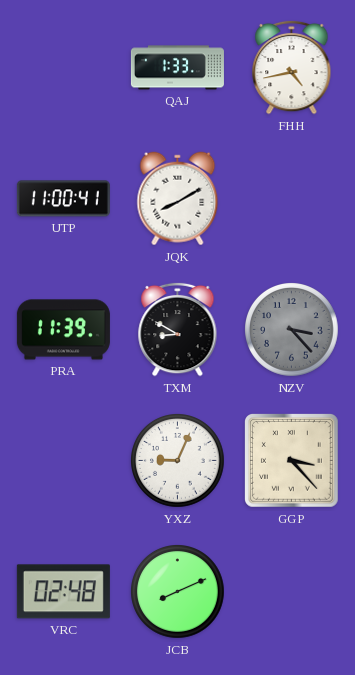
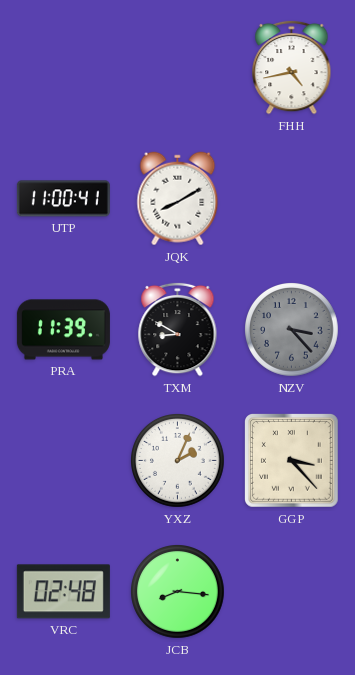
QAJ: 1:33 -> none (177, 68)
YXZ: 9:04 -> 2:04 (178, 461)
JCB: 8:11 -> 8:16 (178, 592)
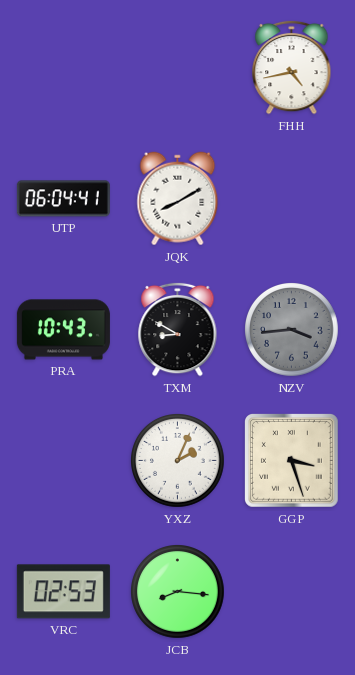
UTP: 11:00 -> 06:04 (63, 199)
PRA: 11:39 -> 10:43 (63, 330)
NZV: 3:23 -> 3:44 (292, 330)
GGP: 3:23 -> 3:27 (292, 461)
VRC: 02:48 -> 02:53 (63, 592)
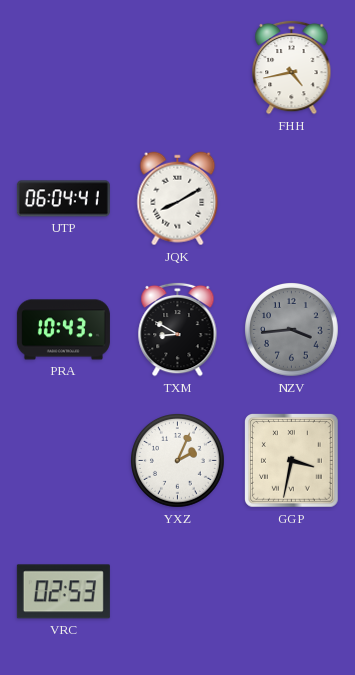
GGP: 3:27 -> 3:32 (292, 461)
JCB: 8:16 -> none (178, 592)
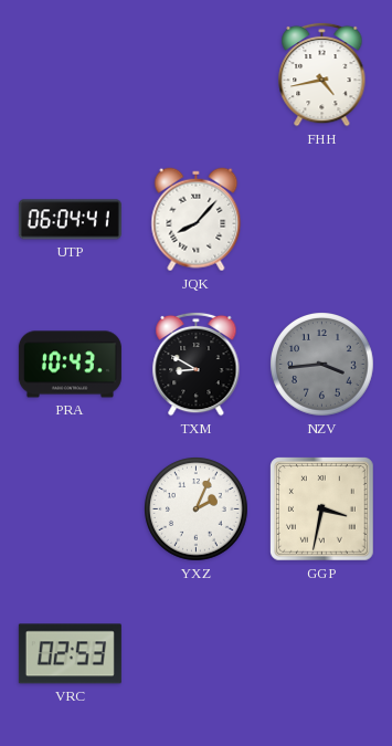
JQK: 8:10 -> 8:07 (197, 220)
